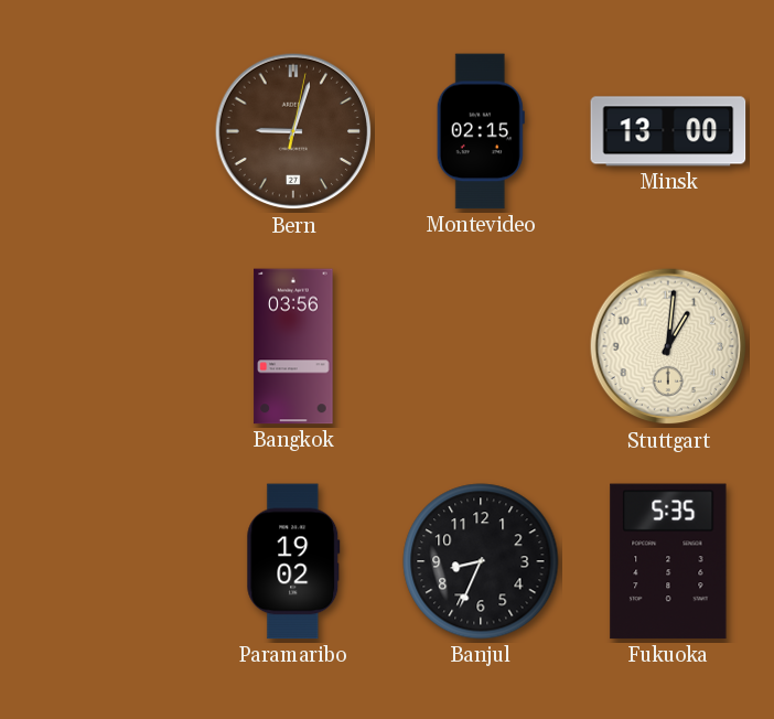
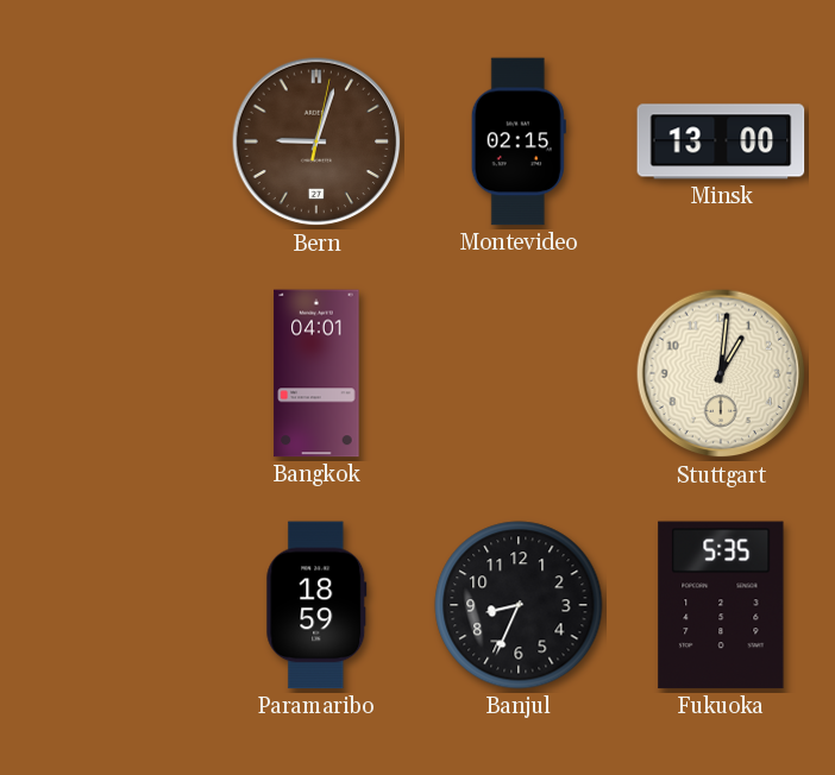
Bangkok: 03:56 -> 04:01 (316, 373)
Paramaribo: 19:02 -> 18:59 (316, 605)
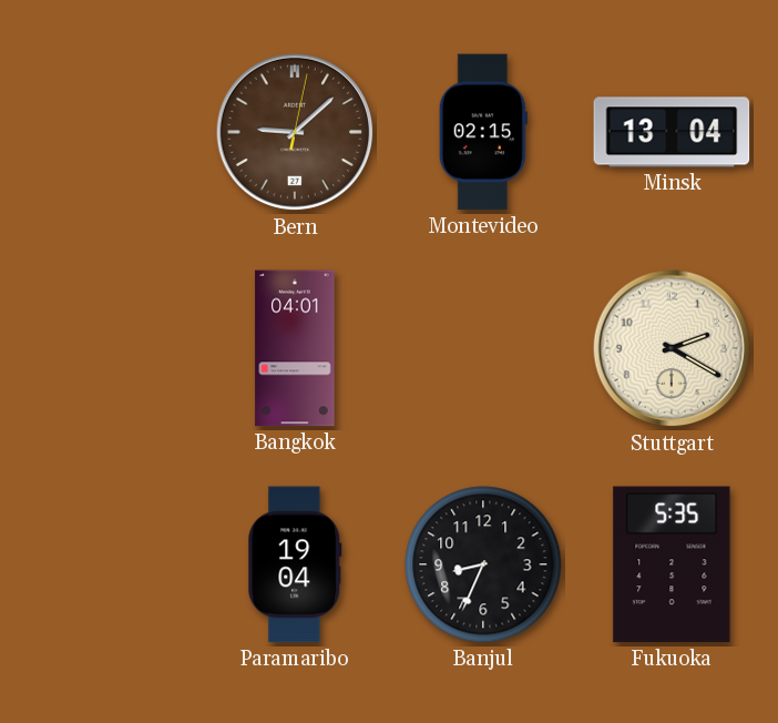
Bern: 9:03 -> 9:08 (295, 132)
Minsk: 13:00 -> 13:04 (672, 132)
Stuttgart: 1:01 -> 2:20 (672, 348)
Paramaribo: 18:59 -> 19:04 (295, 564)
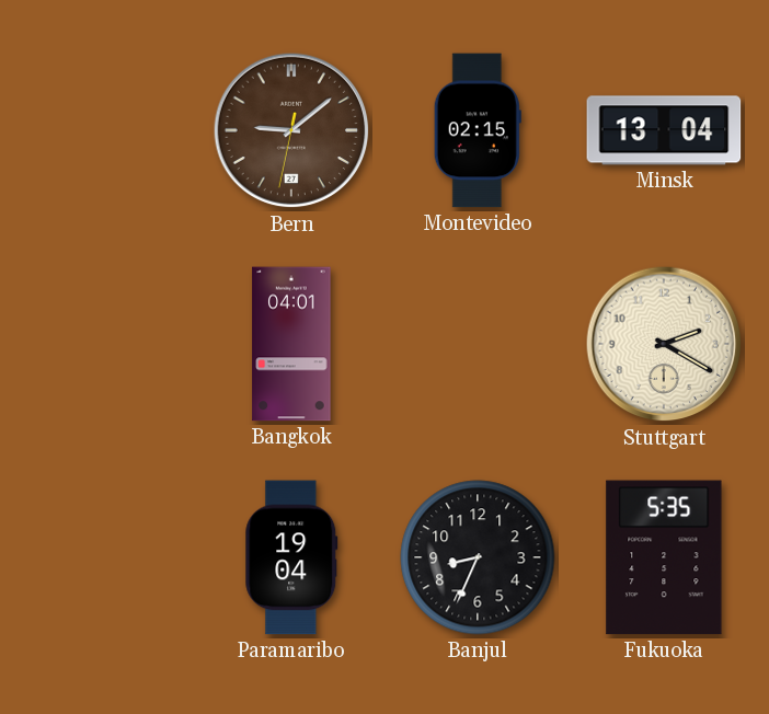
Bern: 9:08:02 -> 9:08:32 (291, 130)
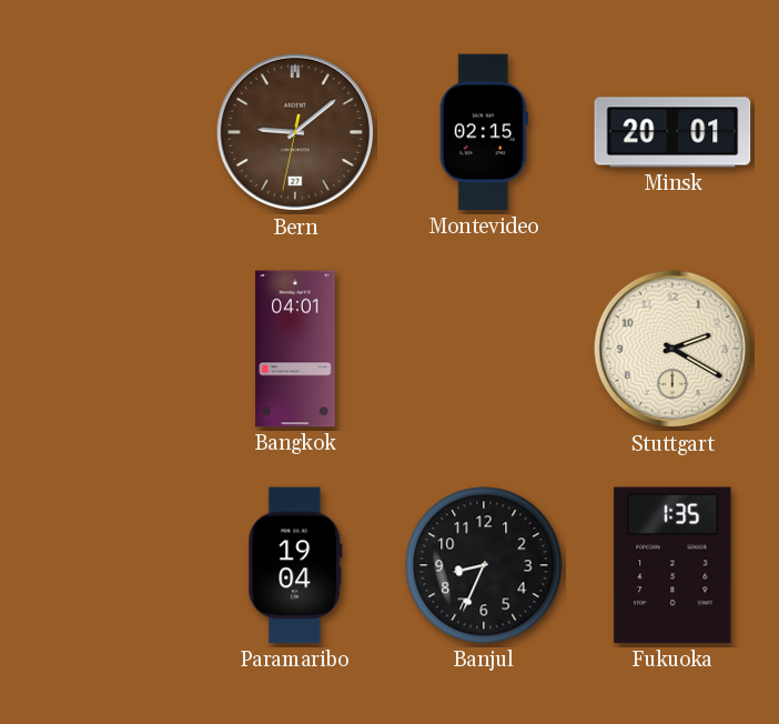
Minsk: 13:04 -> 20:01 (672, 132)
Fukuoka: 5:35 -> 1:35 (672, 565)
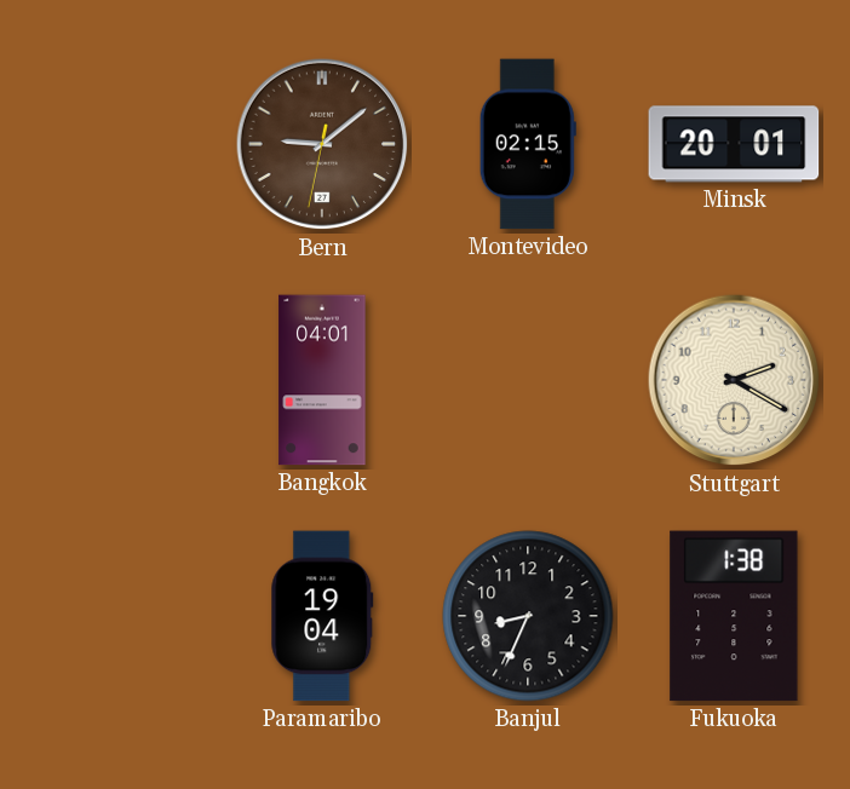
Fukuoka: 1:35 -> 1:38 (734, 616)
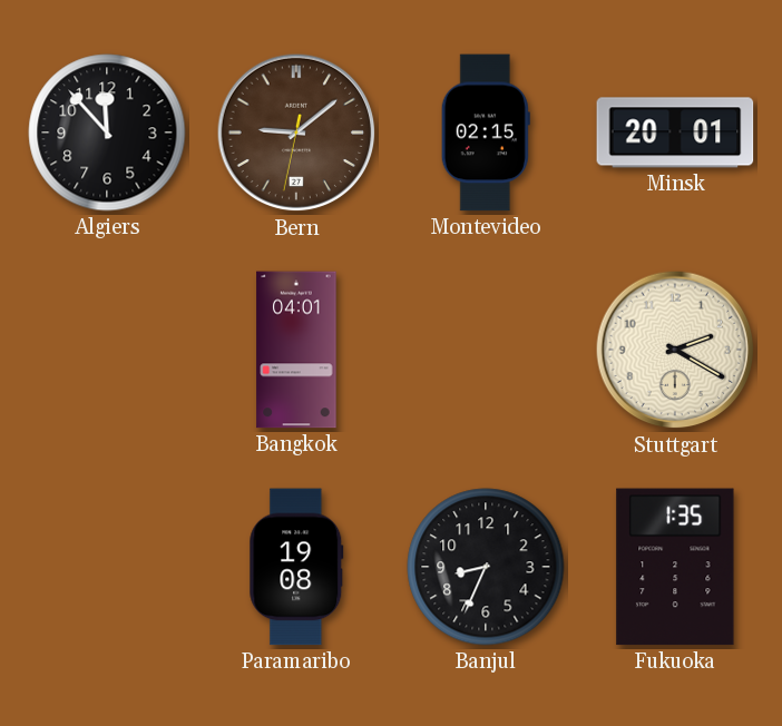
Algiers: none -> 11:53 (107, 133)
Paramaribo: 19:04 -> 19:08 (296, 567)
Fukuoka: 1:38 -> 1:35 (675, 567)
